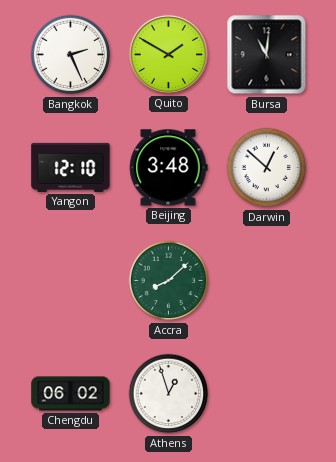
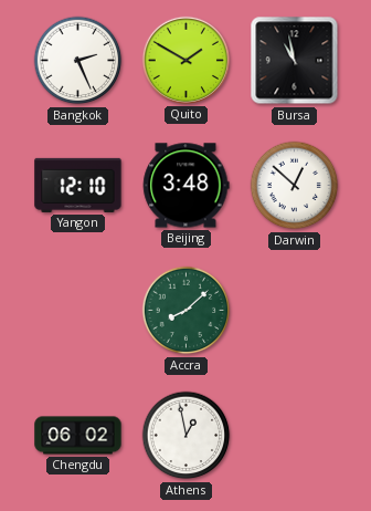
Bursa: 11:01 -> 10:58 (295, 61)
Athens: 12:57 -> 12:58 (187, 436)
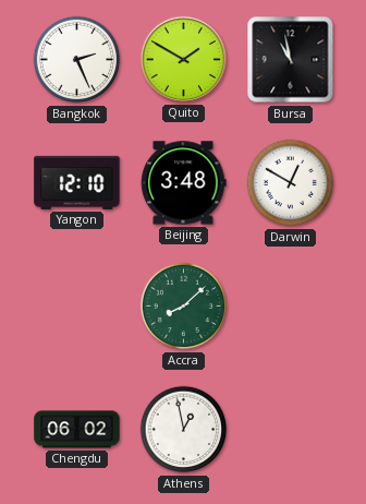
Darwin: 12:52 -> 12:50 (291, 183)
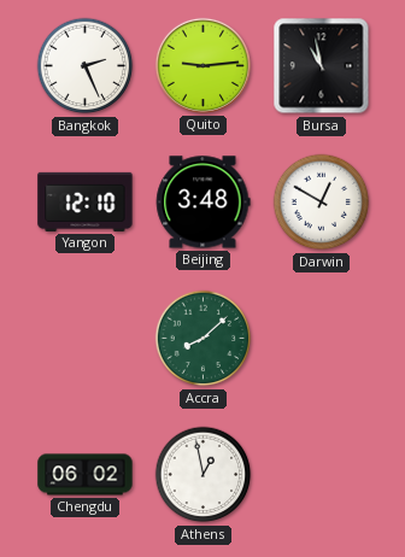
Quito: 1:50 -> 9:14 (202, 65)
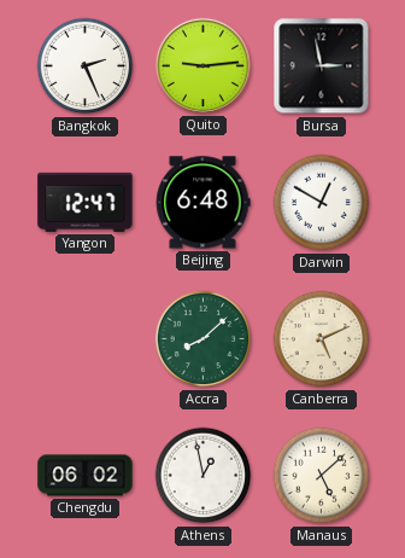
Bursa: 10:58 -> 2:58 (322, 66)
Yangon: 12:10 -> 12:47 (86, 202)
Beijing: 3:48 -> 6:48 (204, 203)
Canberra: none -> 5:11 (322, 339)
Manaus: none -> 5:08 (322, 476)
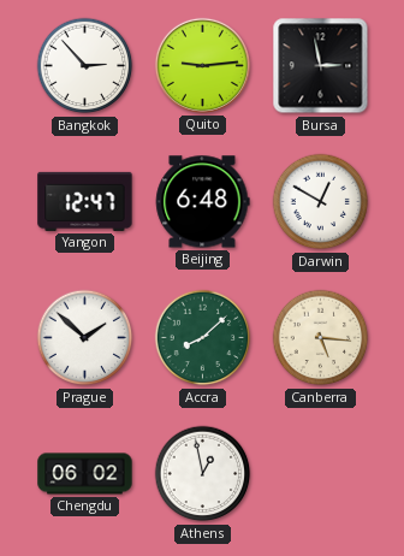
Bangkok: 2:26 -> 2:53 (85, 66)
Prague: none -> 1:52 (85, 338)
Canberra: 5:11 -> 5:16 (321, 338)
Manaus: 5:08 -> none (322, 476)
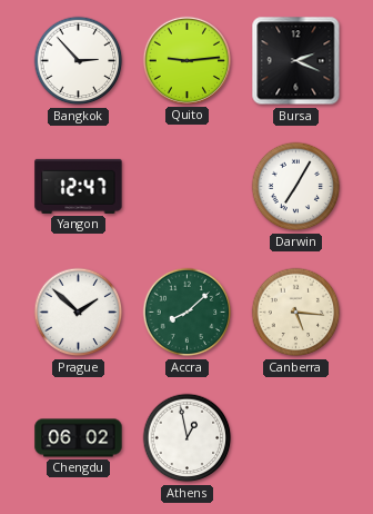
Bursa: 2:58 -> 2:19 (296, 61)
Beijing: 6:48 -> none (203, 202)
Darwin: 12:50 -> 7:05 (296, 187)
